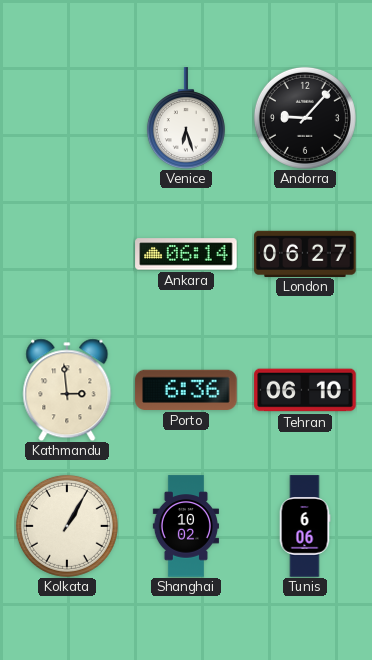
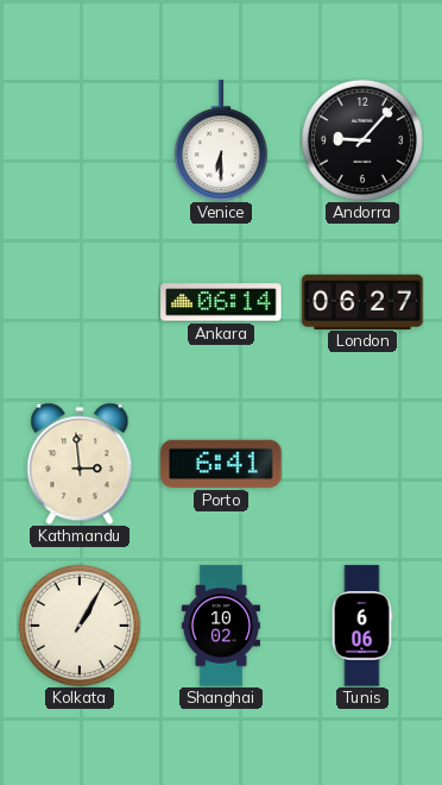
Venice: 6:27 -> 6:30 (221, 140)
Porto: 6:36 -> 6:41 (221, 464)
Tehran: 06:10 -> none (305, 390)
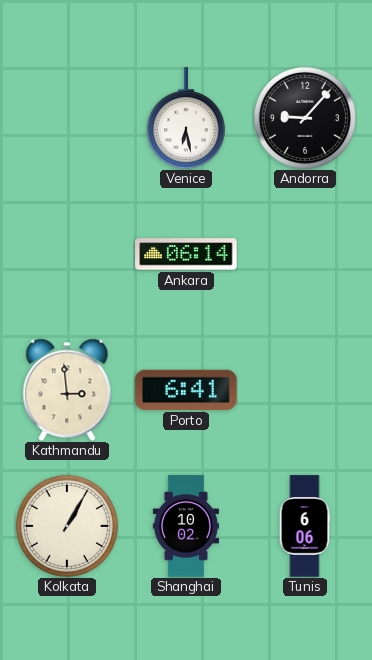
Venice: 6:30 -> 6:28 (186, 118)
London: 06:27 -> none (362, 301)
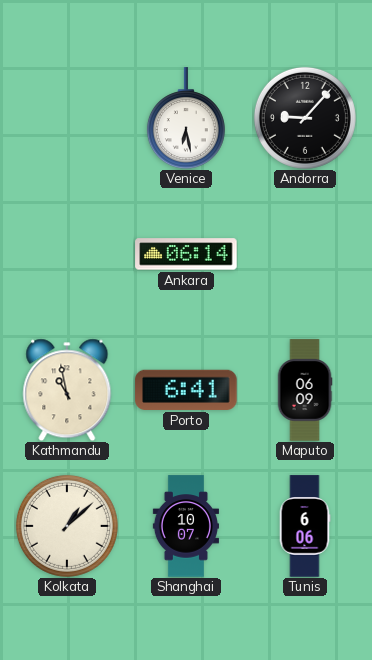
Kathmandu: 2:59 -> 10:58 (67, 390)
Maputo: none -> 06:09 (305, 390)
Kolkata: 1:05 -> 1:08 (67, 526)
Shanghai: 10:02 -> 10:07 (185, 526)
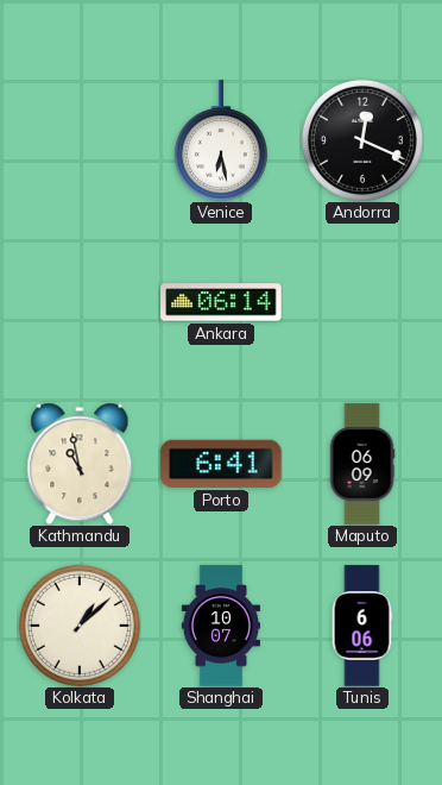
Andorra: 9:07 -> 12:19 (362, 140)
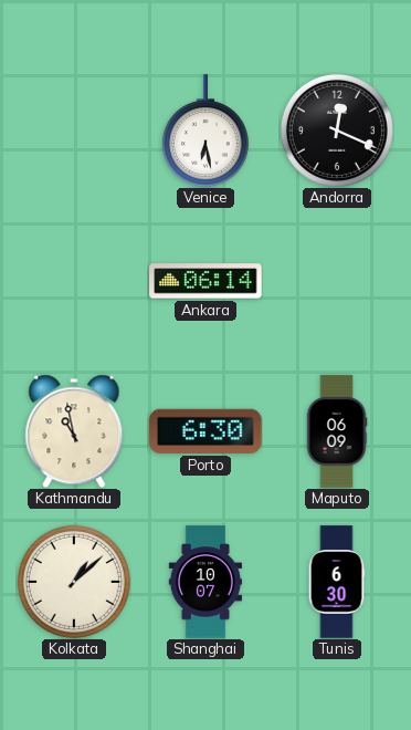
Porto: 6:41 -> 6:30 (205, 431)
Tunis: 6:06 -> 6:30 (337, 582)
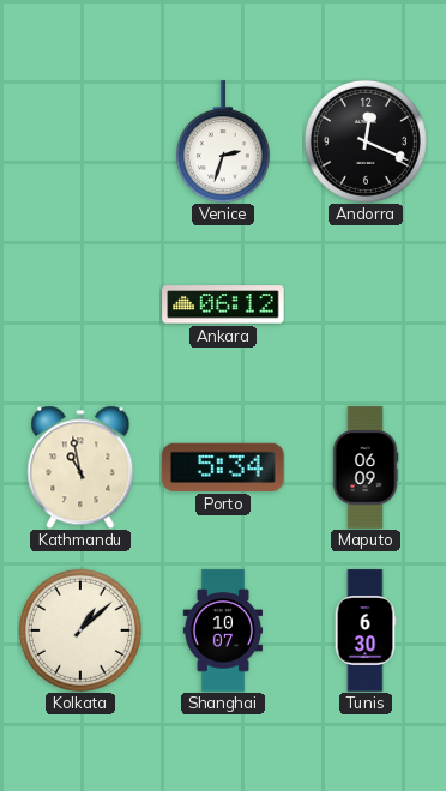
Venice: 6:28 -> 2:33 (223, 141)
Ankara: 06:14 -> 06:12 (223, 304)
Porto: 6:30 -> 5:34 (223, 467)
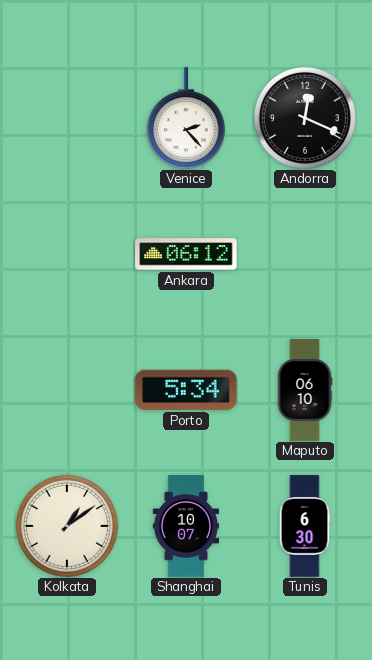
Venice: 2:33 -> 2:23 (186, 118)
Kathmandu: 10:58 -> none (80, 467)
Maputo: 06:09 -> 06:10 (305, 390)
Kolkata: 1:08 -> 1:09 (67, 526)
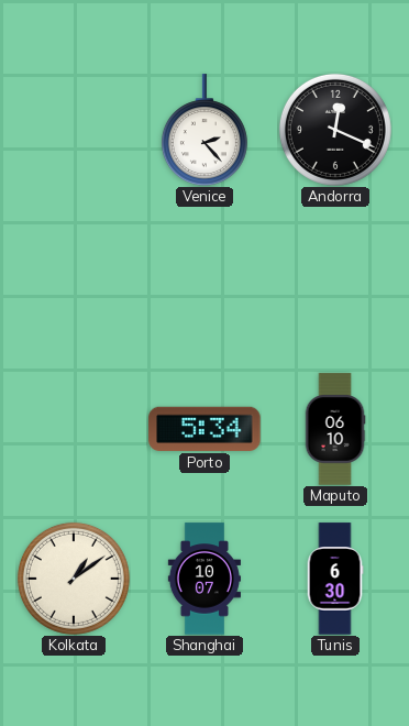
Ankara: 06:12 -> none (186, 254)
